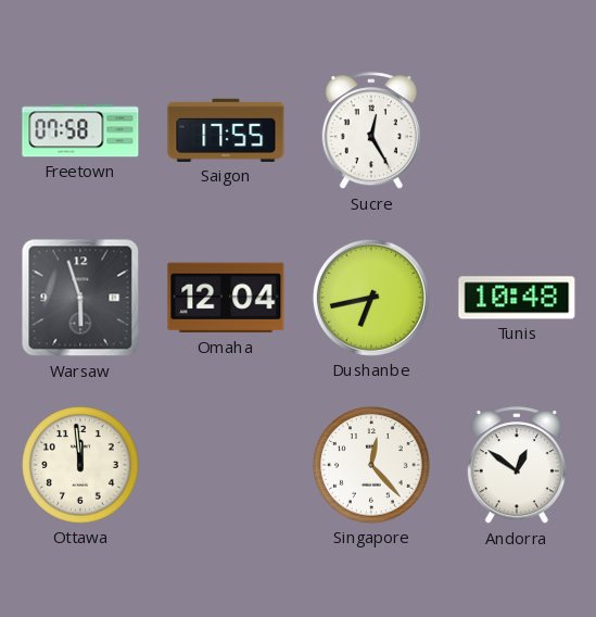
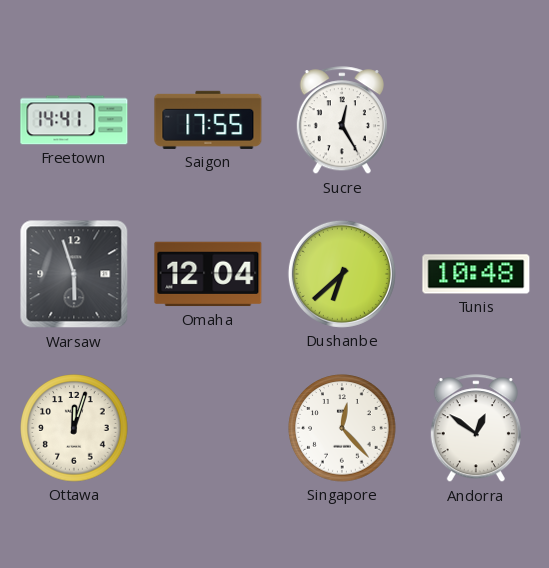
Freetown: 07:58 -> 14:41 (74, 120)
Dushanbe: 6:43 -> 6:38 (342, 274)
Ottawa: 11:59 -> 12:03 (74, 428)
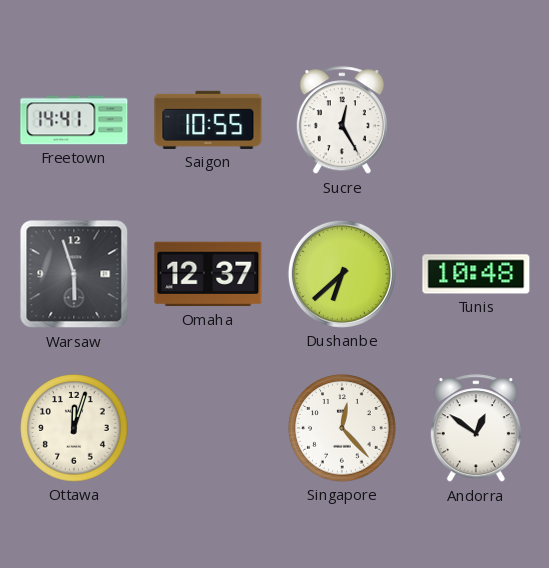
Saigon: 17:55 -> 10:55 (208, 120)
Omaha: 12:04 -> 12:37 (208, 274)
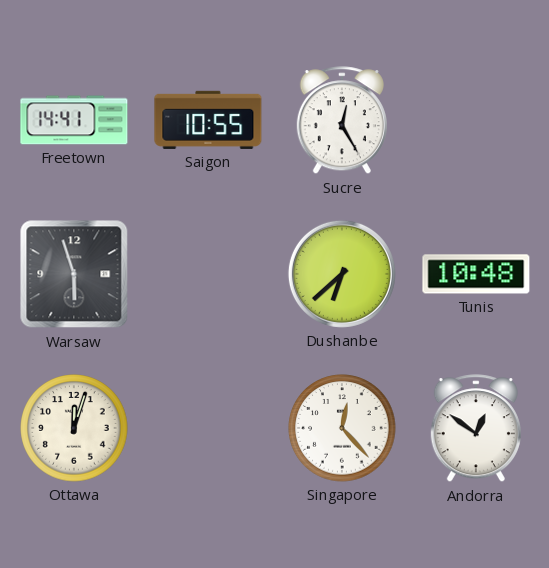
Omaha: 12:37 -> none (208, 274)
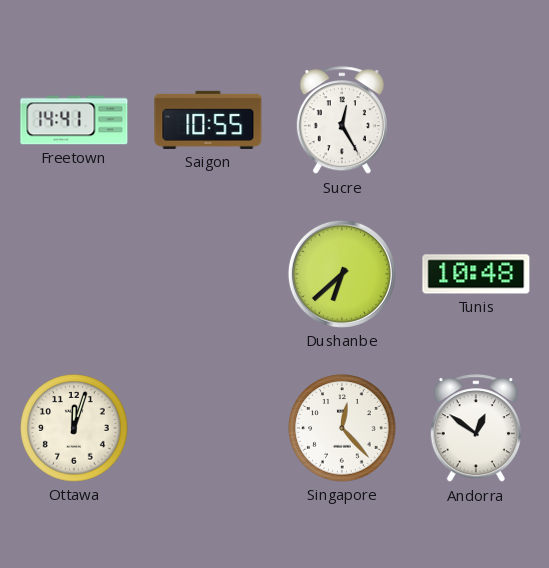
Warsaw: 5:57 -> none (74, 274)
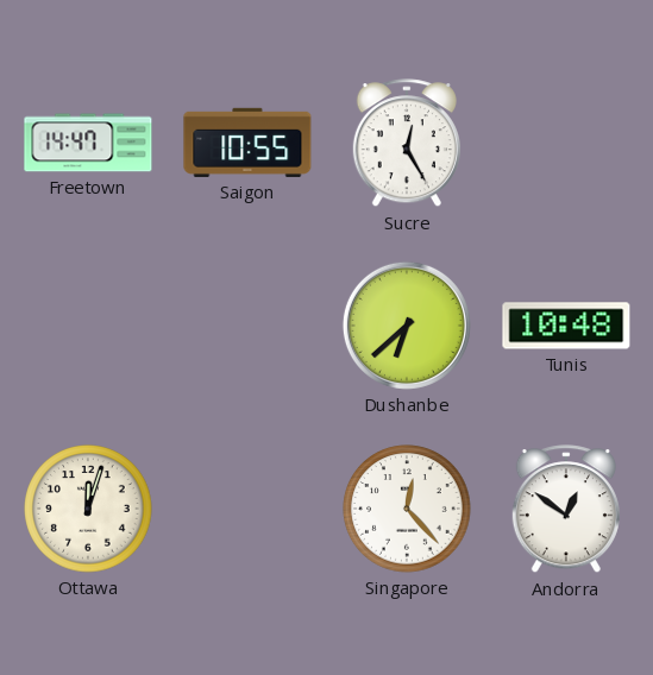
Freetown: 14:41 -> 14:47 (88, 143)
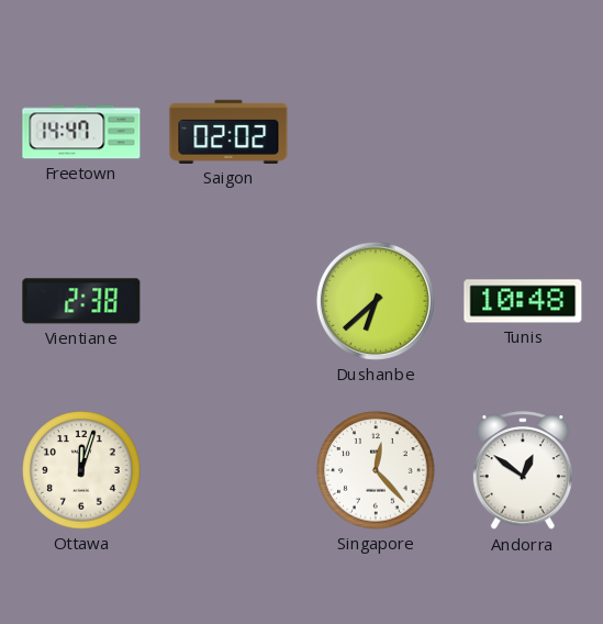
Saigon: 10:55 -> 02:02 (228, 132)
Sucre: 12:25 -> none (407, 144)
Vientiane: none -> 2:38 (81, 301)
